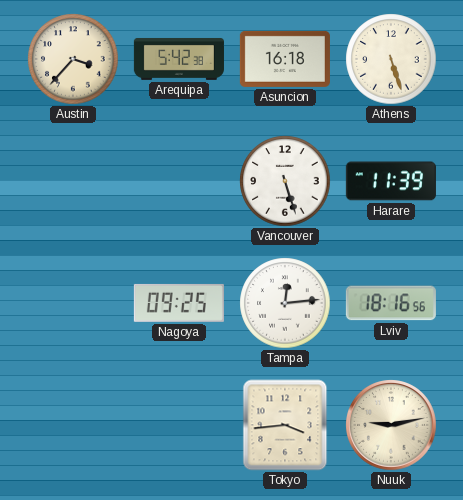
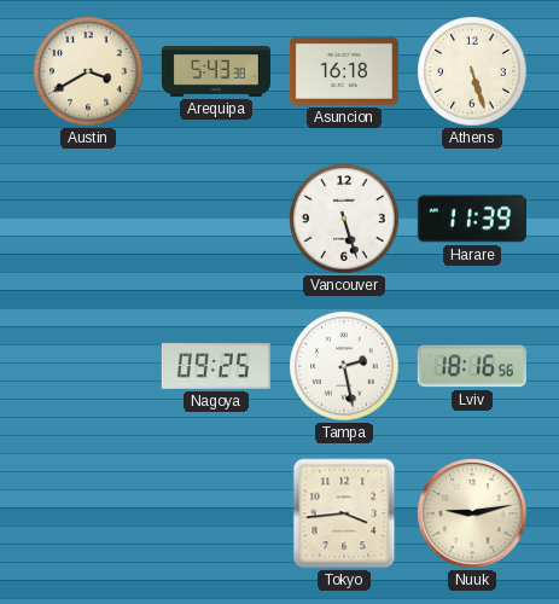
Austin: 3:37 -> 3:40 (88, 71)
Arequipa: 5:42 -> 5:43 (216, 71)
Tampa: 12:14 -> 2:28 (344, 366)
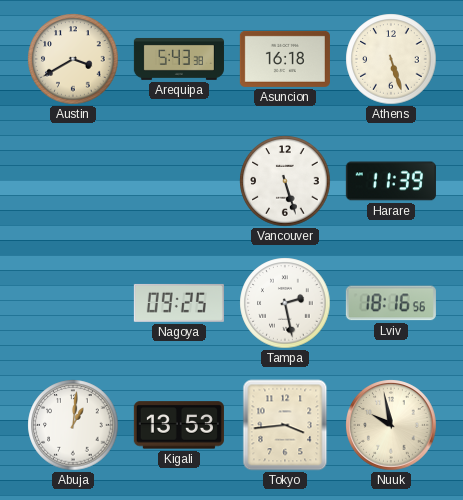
Abuja: none -> 1:01 (73, 425)
Kigali: none -> 13:53 (179, 425)
Nuuk: 9:13 -> 9:58 (391, 425)
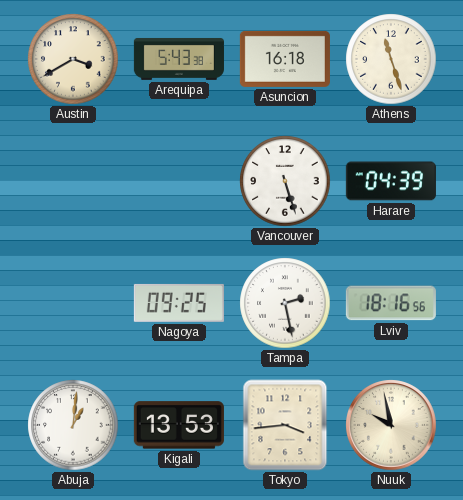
Athens: 5:27 -> 11:27 (391, 59)
Harare: 11:39 -> 04:39 (391, 181)
